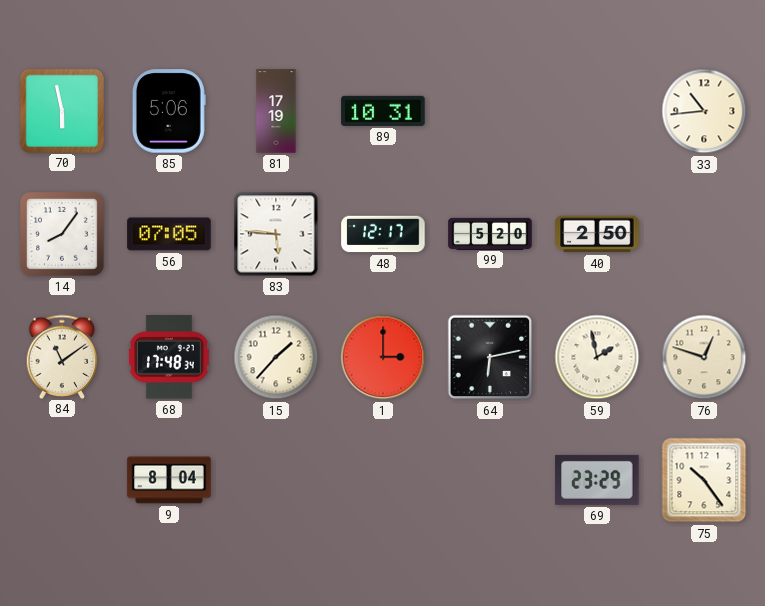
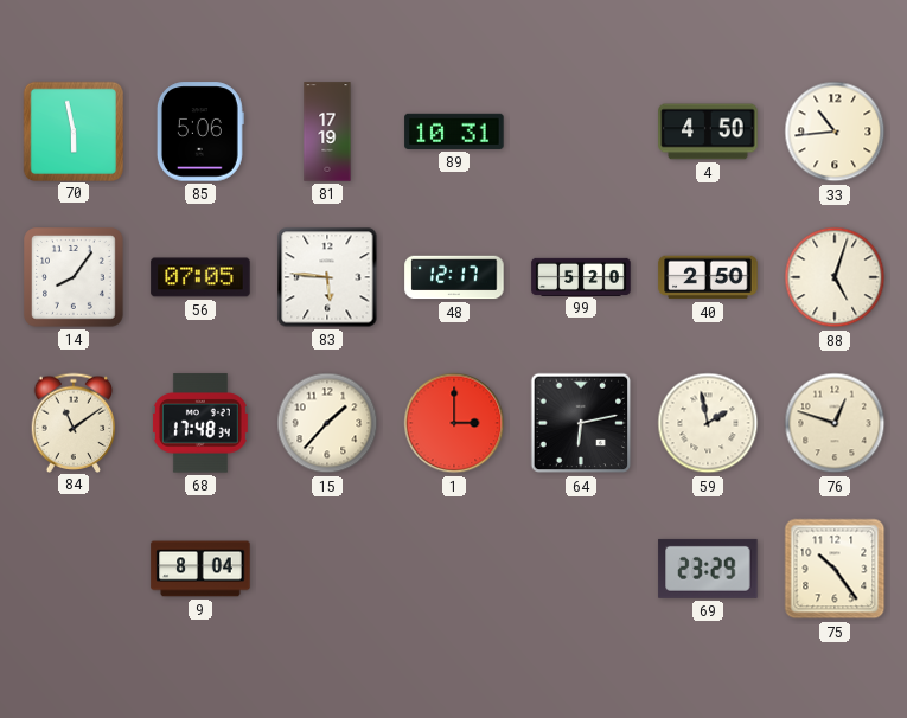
4: none -> 4:50 (708, 132)
88: none -> 5:03 (835, 277)
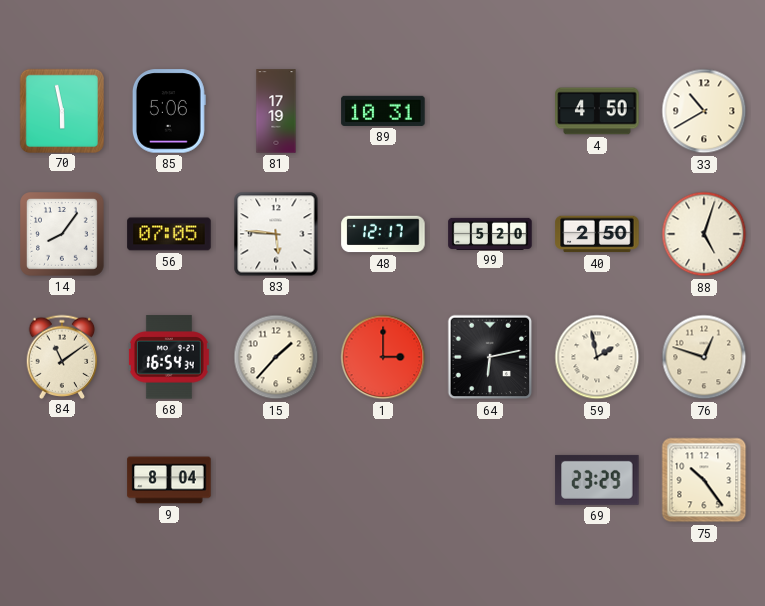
33: 10:44 -> 10:40 (704, 111)
68: 17:48 -> 16:54 (169, 357)
